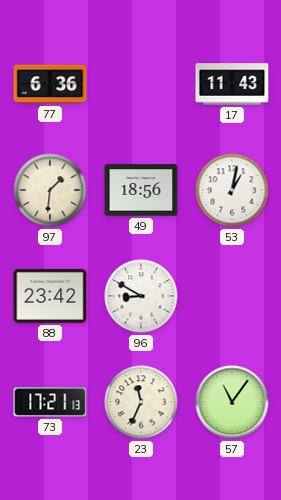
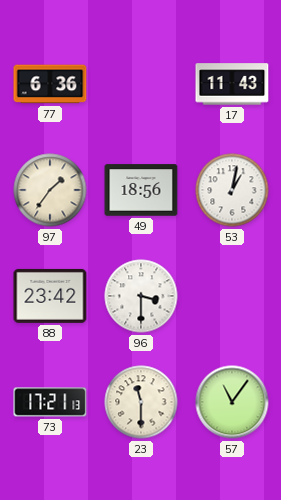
97: 1:31 -> 1:36 (50, 190)
96: 8:50 -> 3:30 (141, 296)
23: 11:34 -> 11:30 (141, 402)
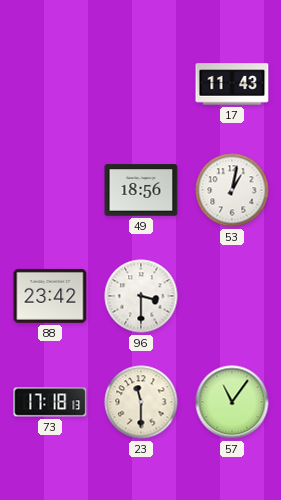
77: 6:36 -> none (50, 84)
97: 1:36 -> none (50, 190)
73: 17:21 -> 17:18 (50, 402)
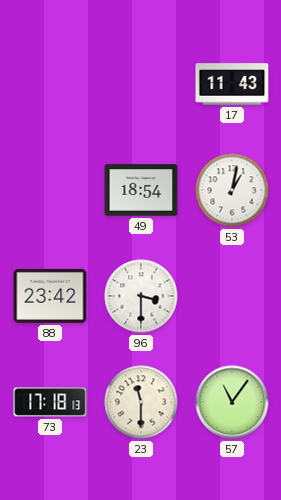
49: 18:56 -> 18:54 (141, 190)
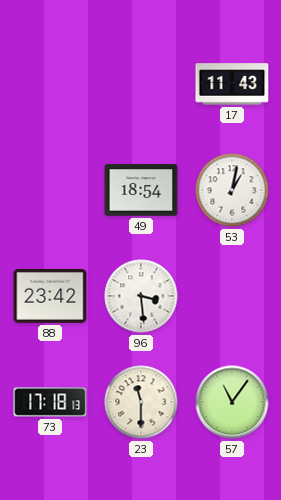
96: 3:30 -> 3:29 (141, 296)
